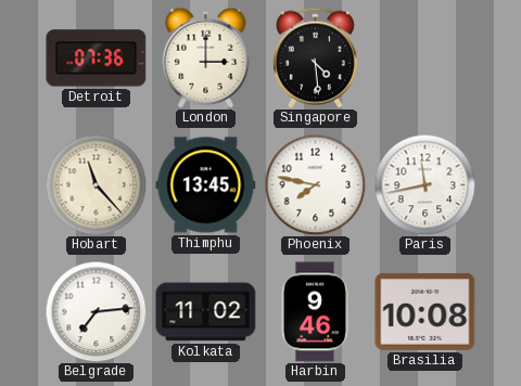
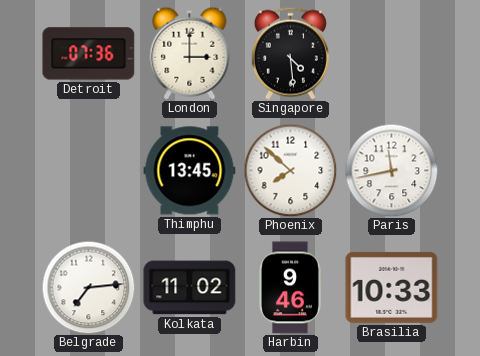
Hobart: 11:23 -> none (96, 184)
Phoenix: 7:47 -> 7:52 (290, 170)
Brasilia: 10:08 -> 10:33 (392, 287)
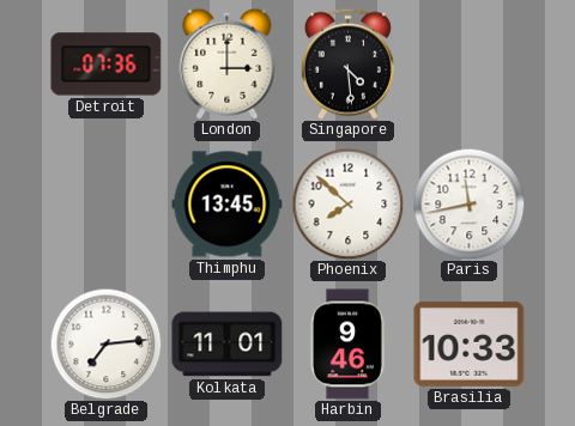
Kolkata: 11:02 -> 11:01 (228, 345)
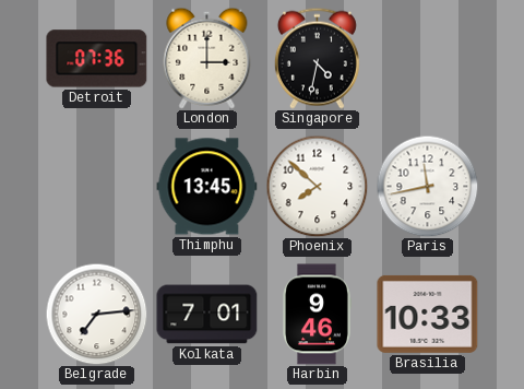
Singapore: 4:29 -> 4:32 (317, 58)
Kolkata: 11:01 -> 7:01 (207, 315)
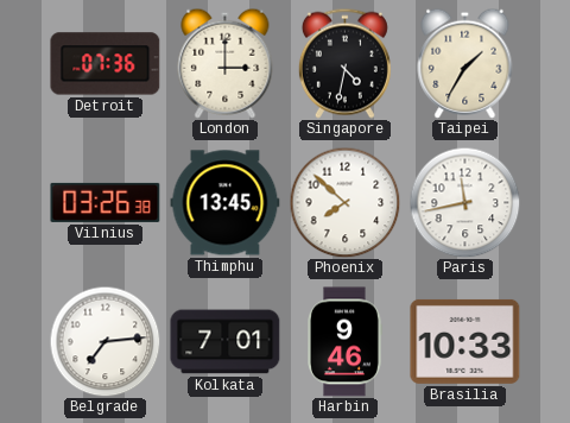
Taipei: none -> 1:35 (465, 63)
Vilnius: none -> 03:26 (106, 202)
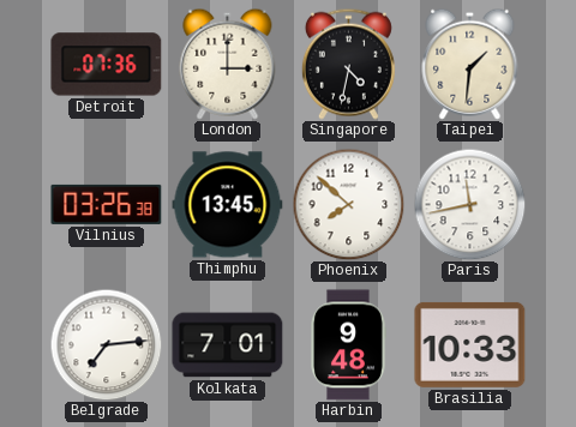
Taipei: 1:35 -> 1:31 (470, 64)
Harbin: 9:46 -> 9:48 (349, 345)
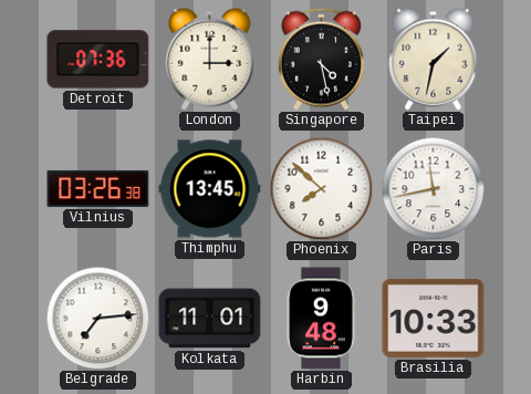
Singapore: 4:32 -> 4:28 (321, 59)
Taipei: 1:31 -> 1:32 (434, 59)
Kolkata: 7:01 -> 11:01 (210, 319)
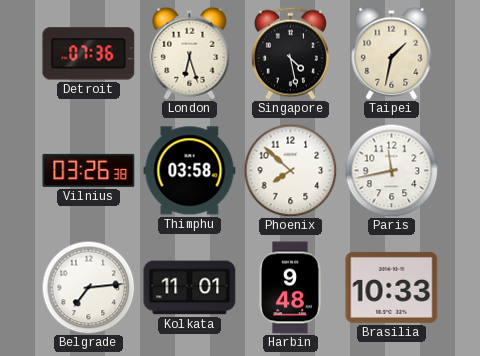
London: 3:00 -> 6:27 (190, 53)
Thimphu: 13:45 -> 03:58 (190, 171)
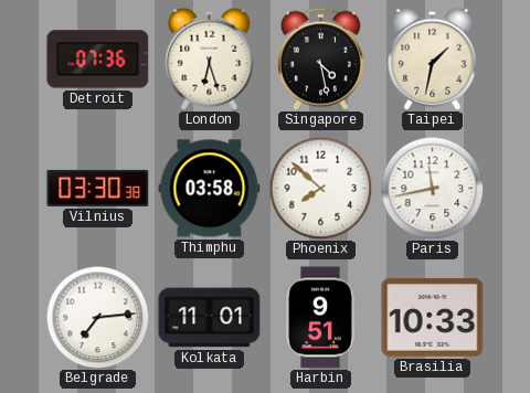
Vilnius: 03:26 -> 03:30 (98, 188)
Harbin: 9:48 -> 9:51 (321, 318)
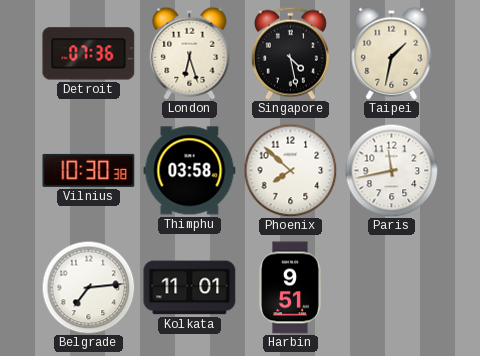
Vilnius: 03:30 -> 10:30 (89, 170)
Brasilia: 10:33 -> none (433, 317)
